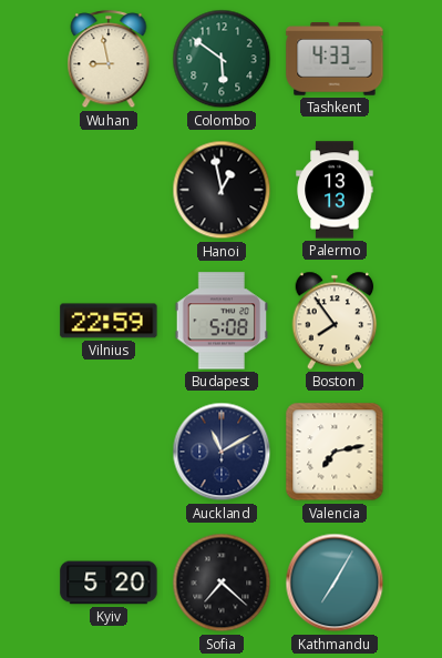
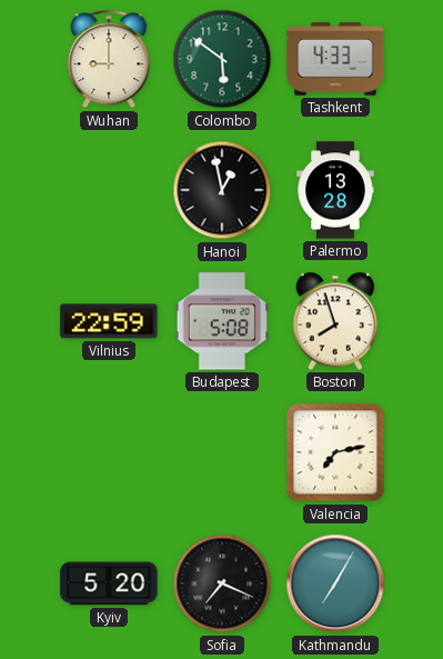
Wuhan: 8:58 -> 9:00 (109, 60)
Palermo: 13:13 -> 13:28 (335, 190)
Boston: 7:54 -> 7:57 (335, 321)
Auckland: 11:10 -> none (222, 452)
Sofia: 7:22 -> 7:19 (222, 583)
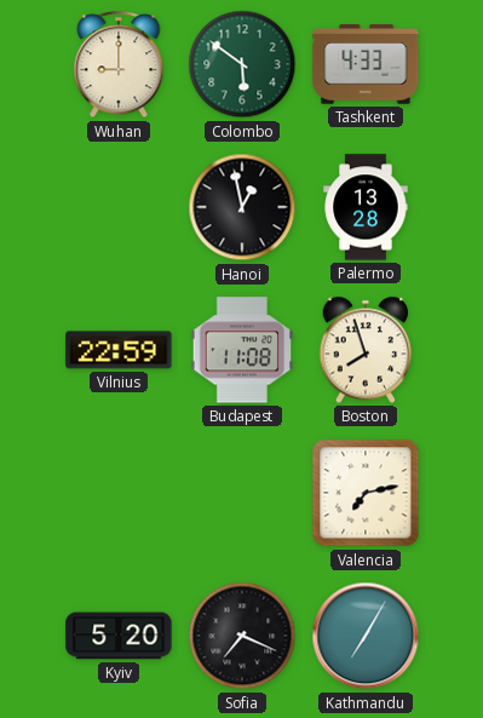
Budapest: 5:08 -> 11:08 (242, 350)
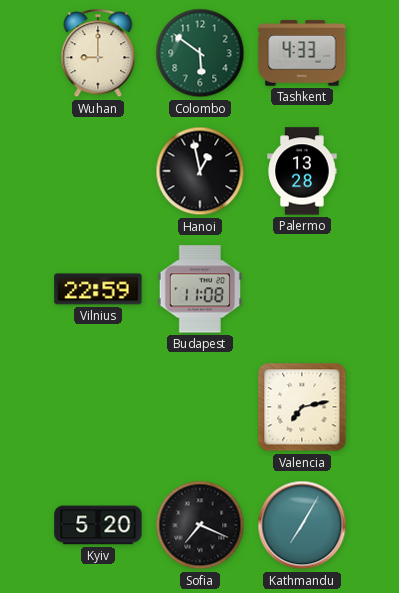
Boston: 7:57 -> none (366, 350)
